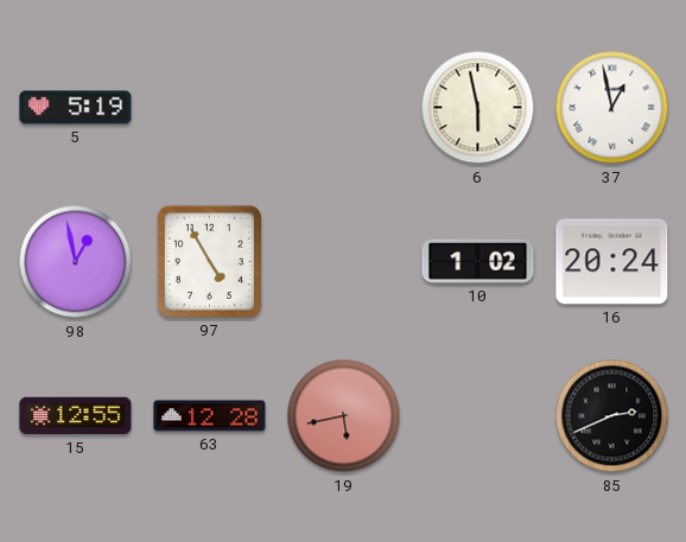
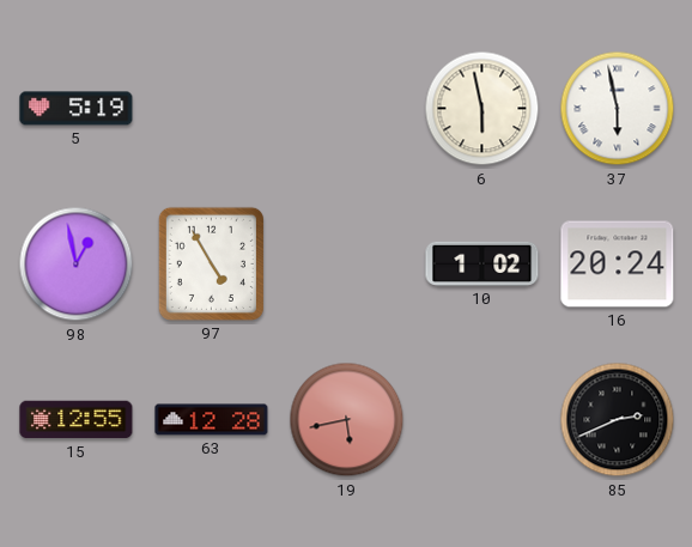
37: 12:58 -> 5:58 (618, 109)
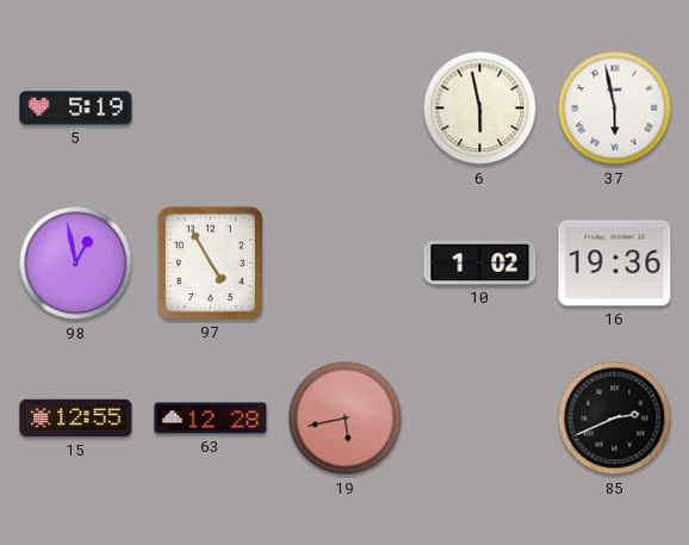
16: 20:24 -> 19:36 (615, 264)
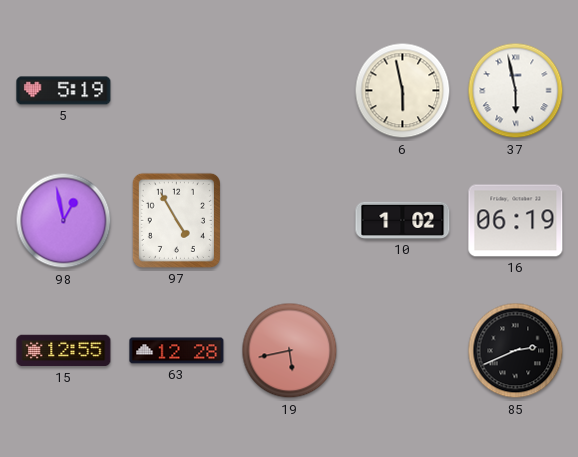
16: 19:36 -> 06:19 (516, 221)
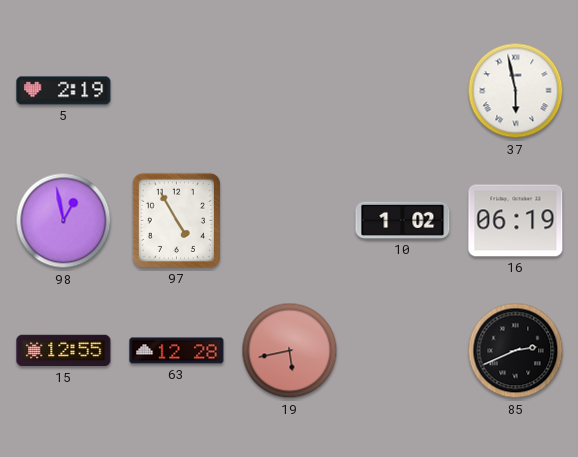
5: 5:19 -> 2:19 (64, 91)
6: 5:58 -> none (403, 91)
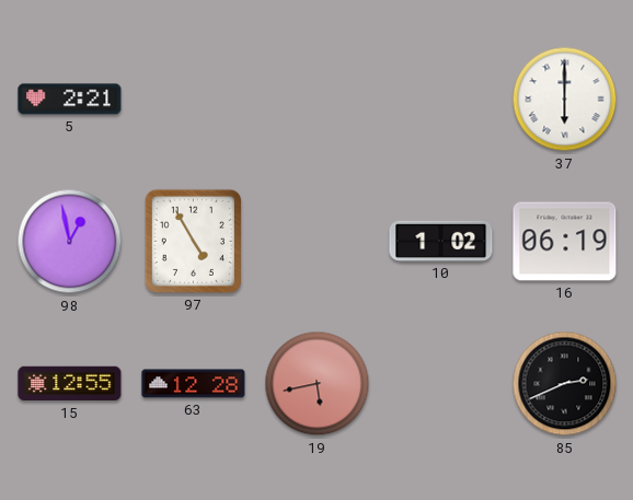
5: 2:19 -> 2:21 (70, 100)
37: 5:58 -> 6:00 (565, 100)
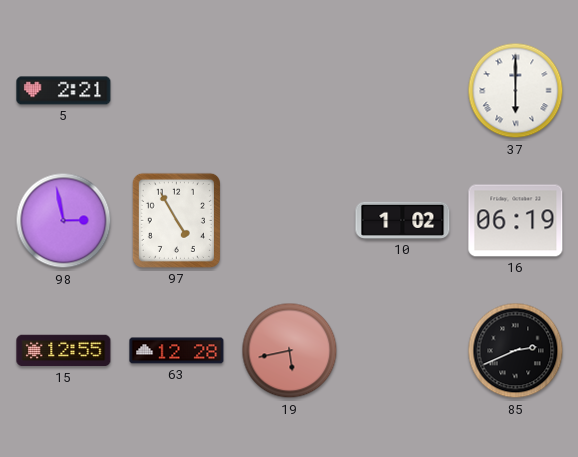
98: 12:58 -> 2:58 (64, 221)
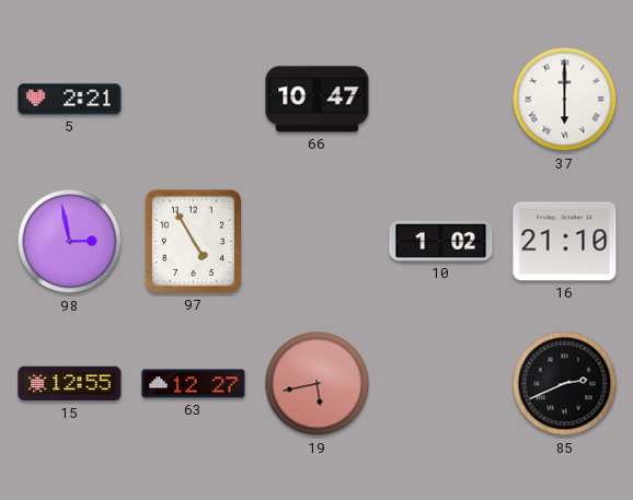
66: none -> 10:47 (318, 100)
16: 06:19 -> 21:10 (565, 242)
63: 12:28 -> 12:27 (194, 384)
